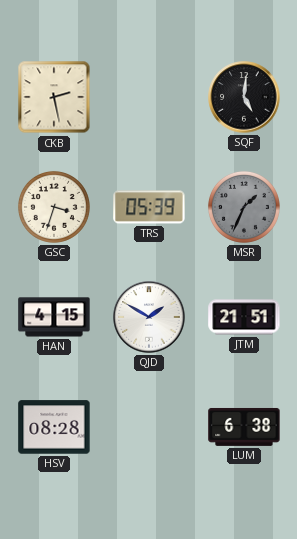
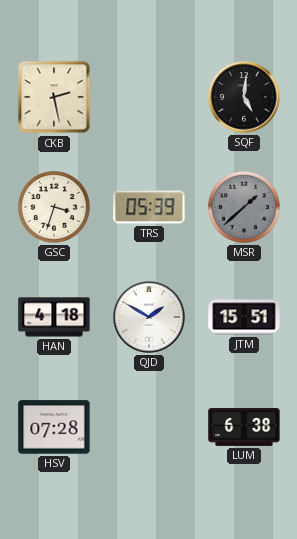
MSR: 1:34 -> 1:38 (244, 207)
HAN: 4:15 -> 4:18 (54, 317)
JTM: 21:51 -> 15:51 (244, 317)
HSV: 08:28 -> 07:28 (54, 427)
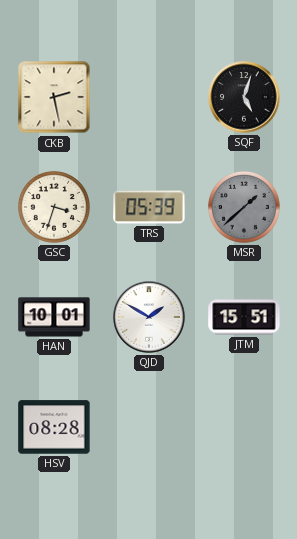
SQF: 5:01 -> 5:03 (244, 97)
HAN: 4:18 -> 10:01 (54, 317)
HSV: 07:28 -> 08:28 (54, 427)
LUM: 6:38 -> none (244, 427)
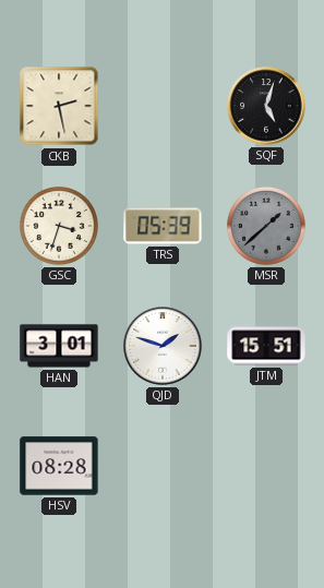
HAN: 10:01 -> 3:01 (59, 346)
QJD: 1:50 -> 1:48 (163, 346)
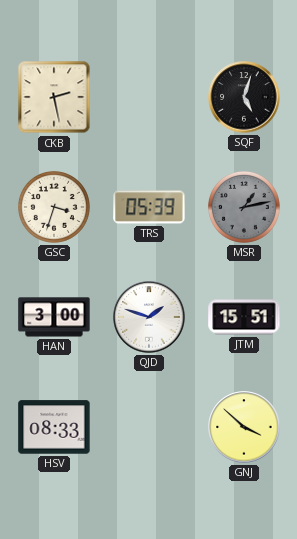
MSR: 1:38 -> 1:13 (244, 207)
HAN: 3:01 -> 3:00 (54, 317)
HSV: 08:28 -> 08:33 (54, 427)
GNJ: none -> 3:52 (244, 427)
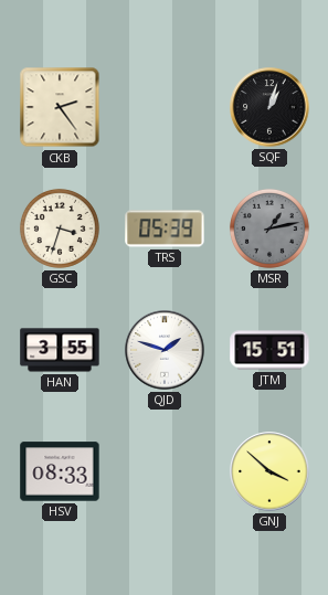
CKB: 2:28 -> 2:24 (60, 107)
SQF: 5:03 -> 1:03 (269, 107)
HAN: 3:00 -> 3:55 (60, 350)
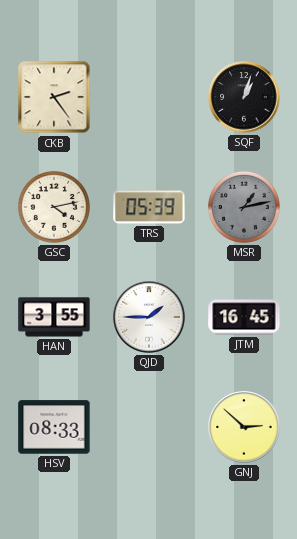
GSC: 3:33 -> 4:13 (54, 207)
QJD: 1:48 -> 1:45 (149, 317)
JTM: 15:51 -> 16:45 (244, 317)
GNJ: 3:52 -> 2:52 (244, 427)
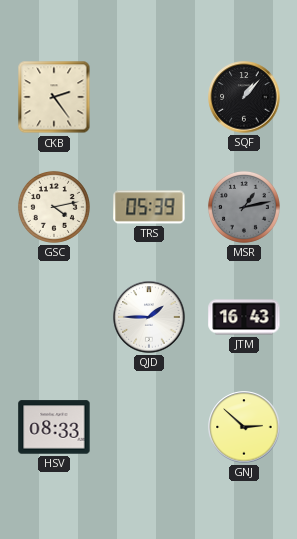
SQF: 1:03 -> 1:07 (244, 97)
HAN: 3:55 -> none (54, 317)
JTM: 16:45 -> 16:43 (244, 317)
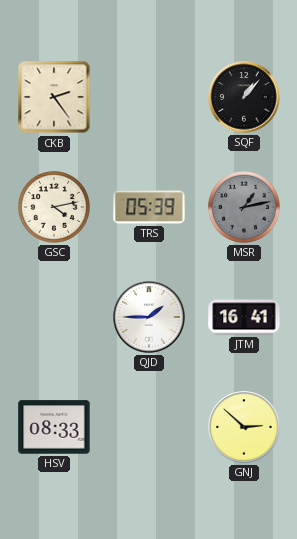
JTM: 16:43 -> 16:41 (244, 317)
